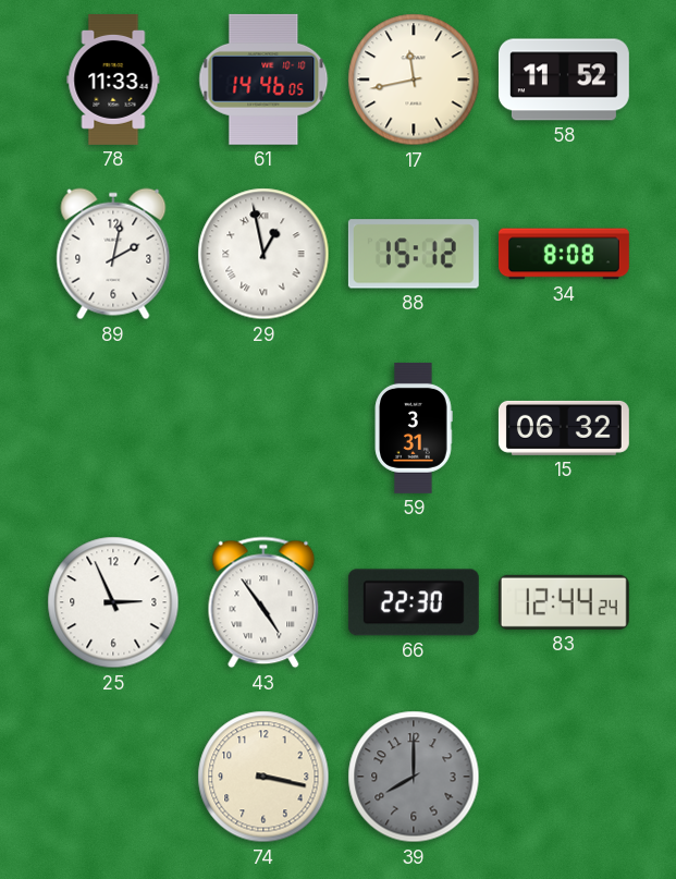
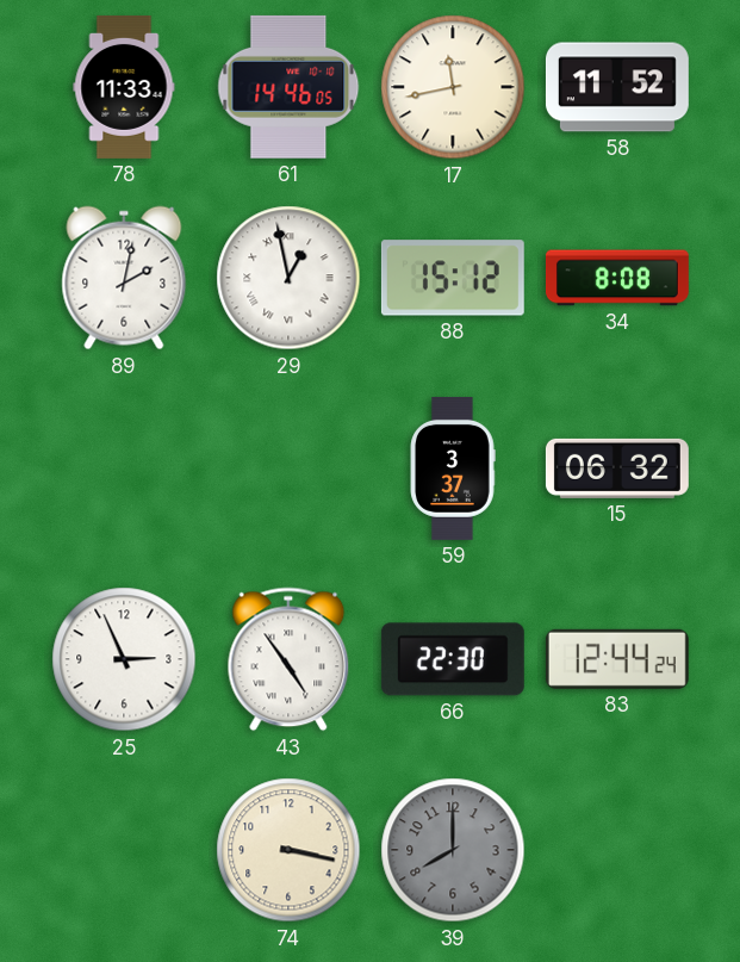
59: 3:31 -> 3:37 (453, 468)
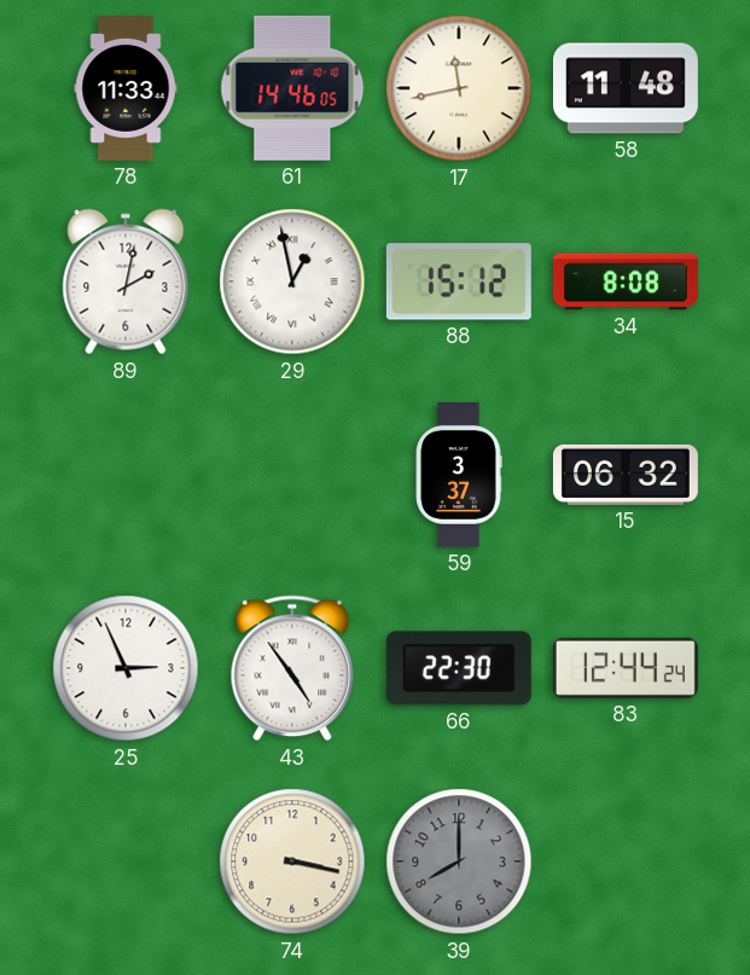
58: 11:52 -> 11:48 (626, 88)
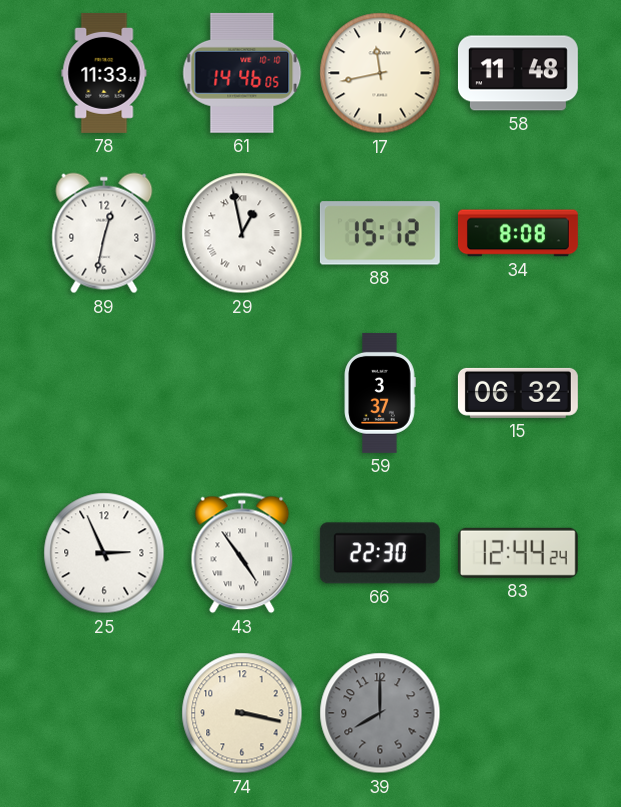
89: 2:02 -> 12:32 (104, 233)
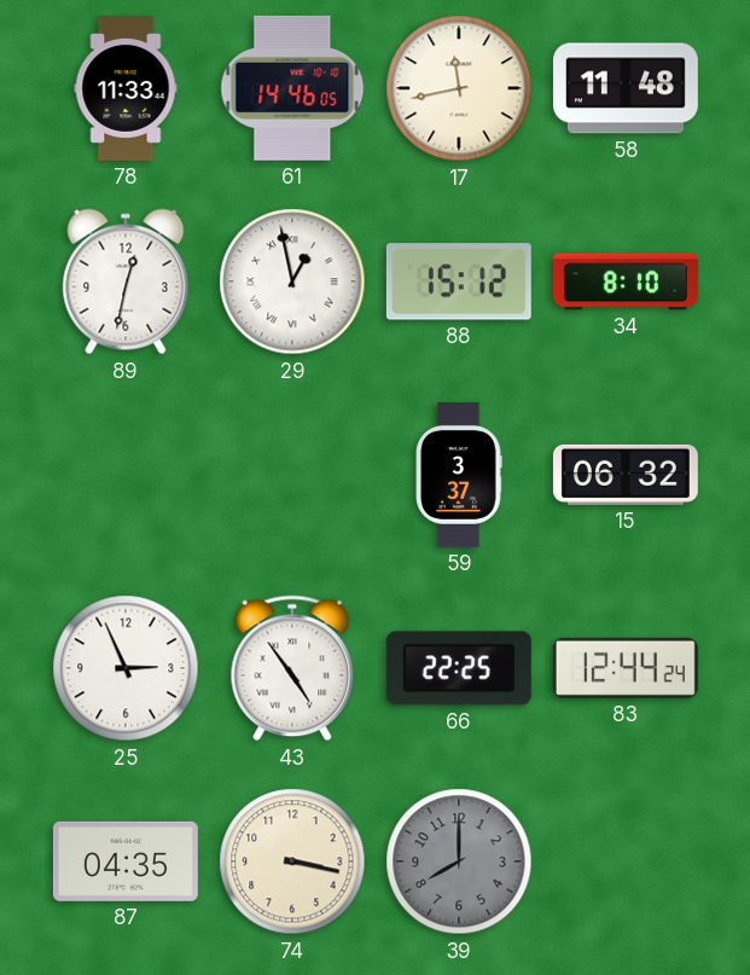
34: 8:08 -> 8:10 (626, 282)
66: 22:30 -> 22:25 (459, 668)
87: none -> 04:35 (126, 861)
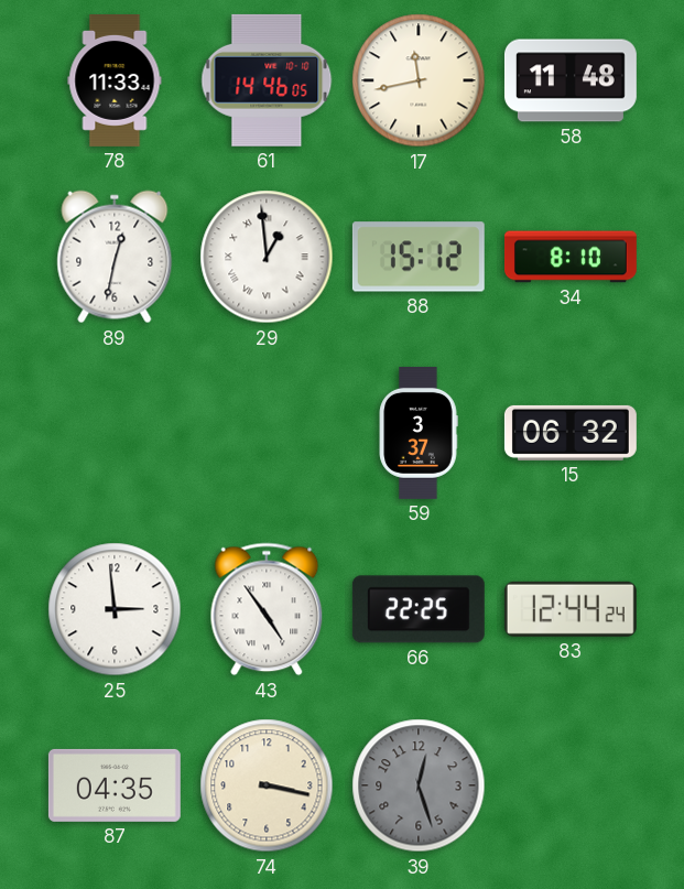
29: 12:58 -> 12:59 (267, 257)
25: 2:56 -> 2:59 (115, 609)
39: 8:00 -> 12:27 (419, 785)
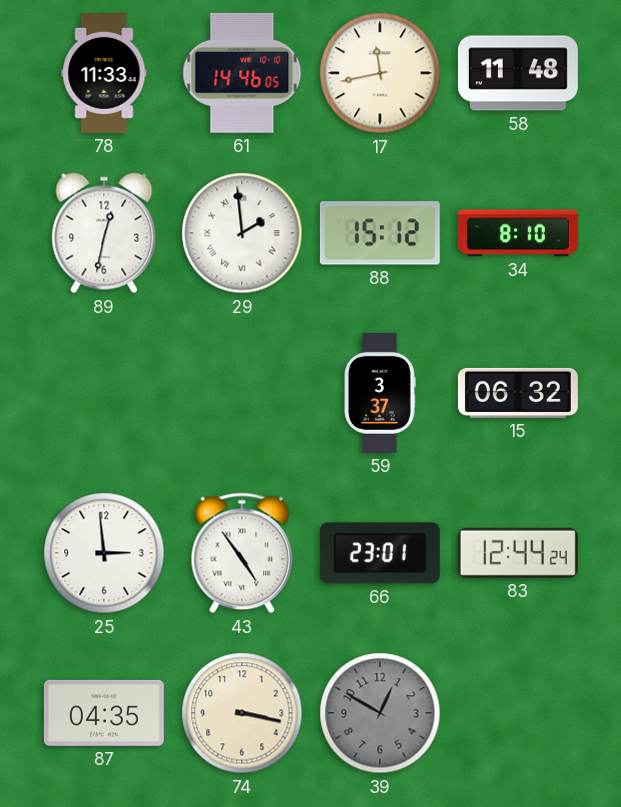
29: 12:59 -> 1:59 (242, 233)
66: 22:25 -> 23:01 (380, 553)
39: 12:27 -> 12:50 (380, 713)
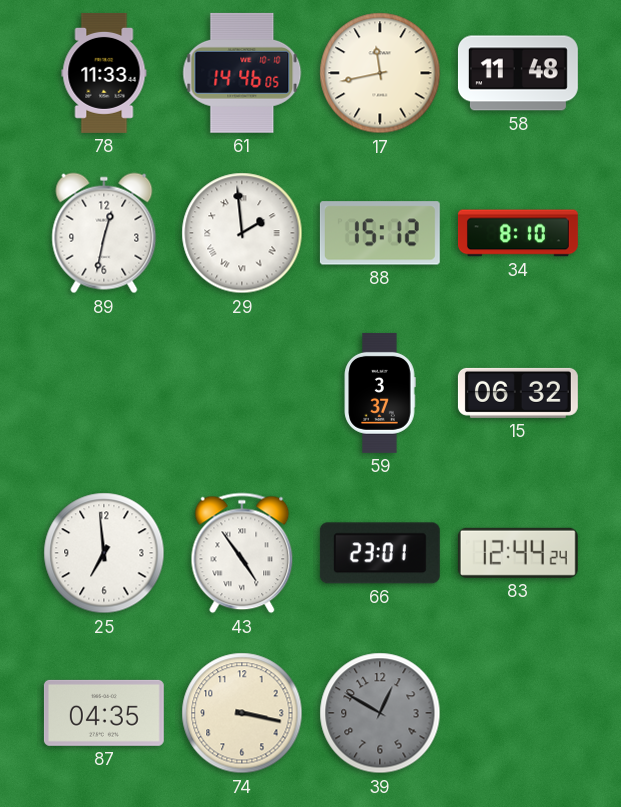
25: 2:59 -> 6:59 (104, 553)
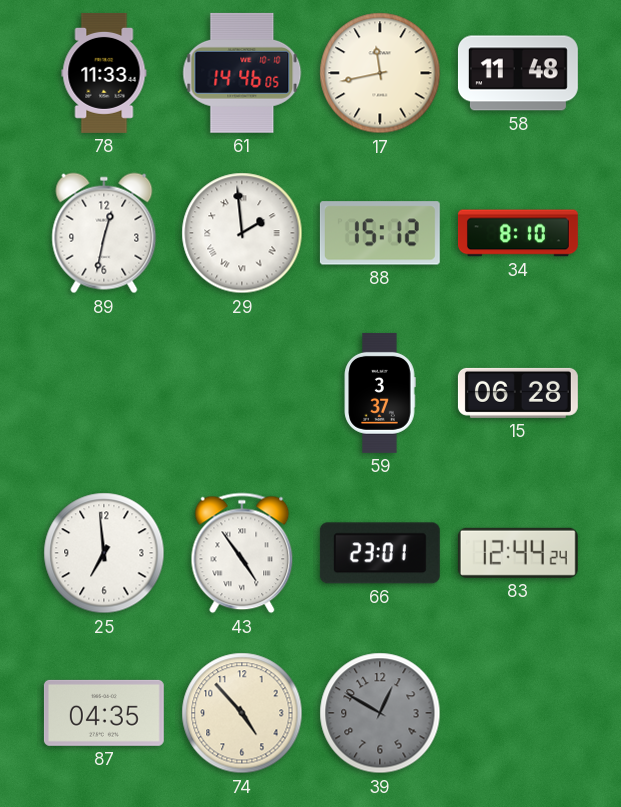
15: 06:32 -> 06:28 (518, 393)
74: 3:17 -> 4:53 (242, 713)
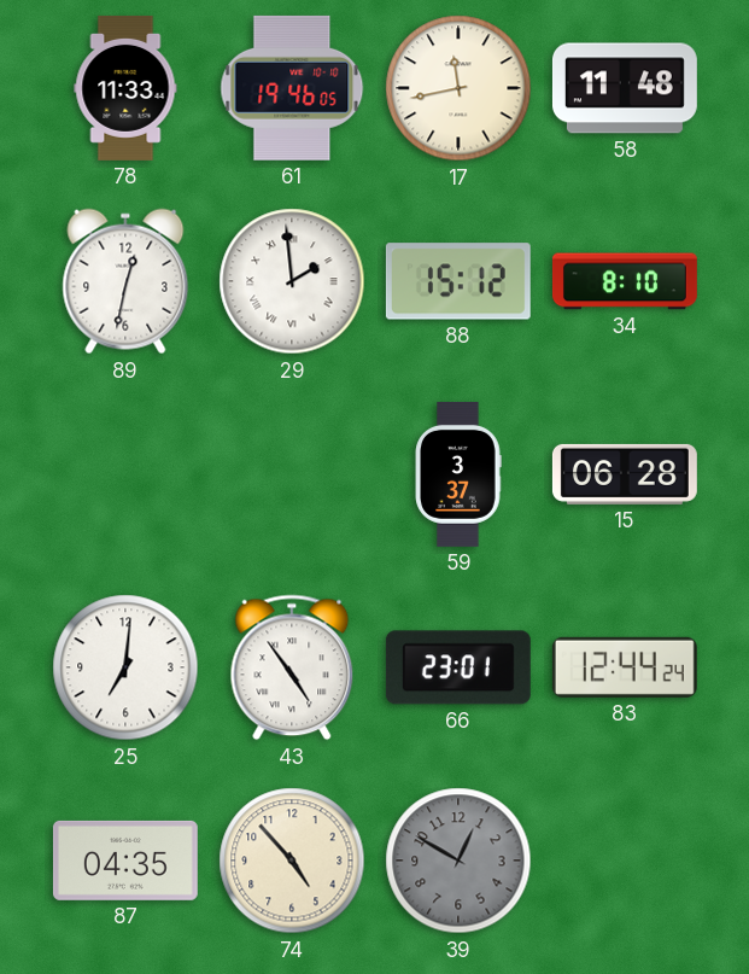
61: 14:46 -> 19:46 (292, 88)
25: 6:59 -> 7:01 (125, 667)
